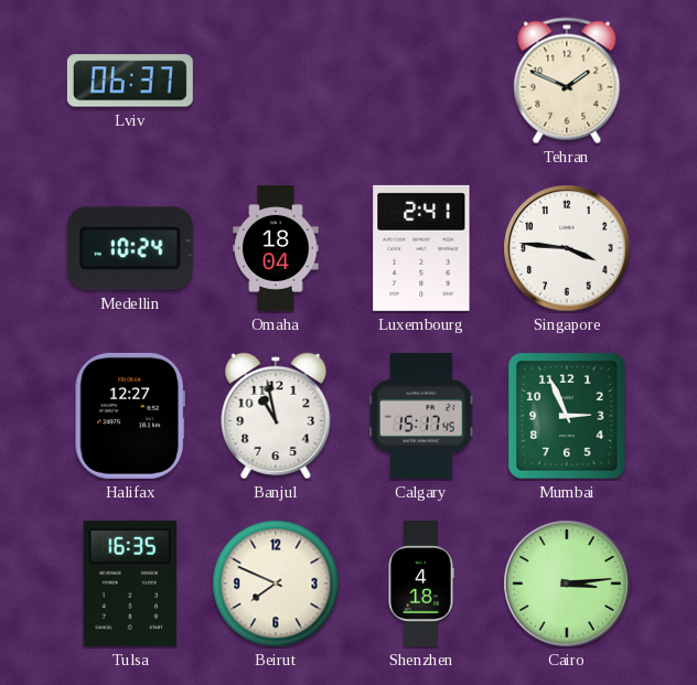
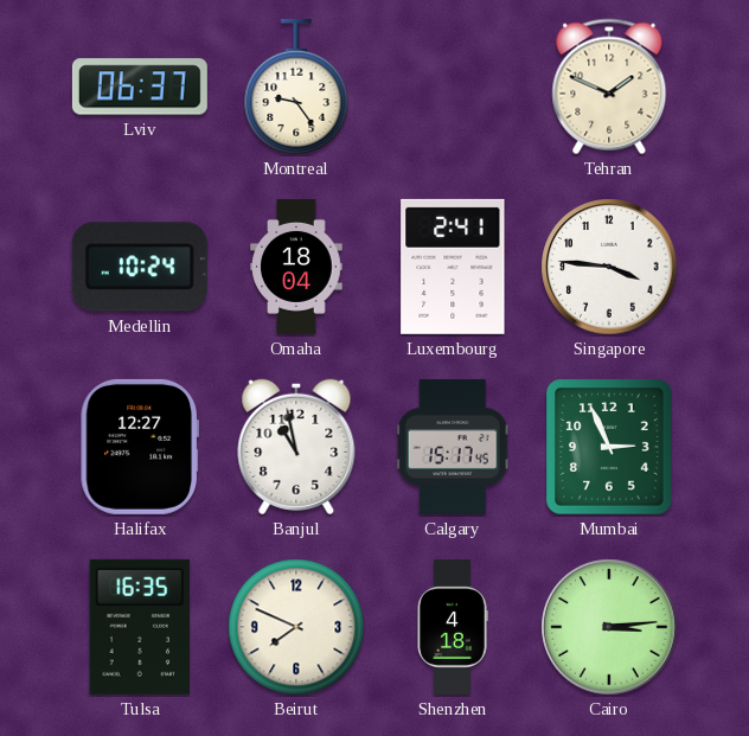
Montreal: none -> 9:24 (296, 87)
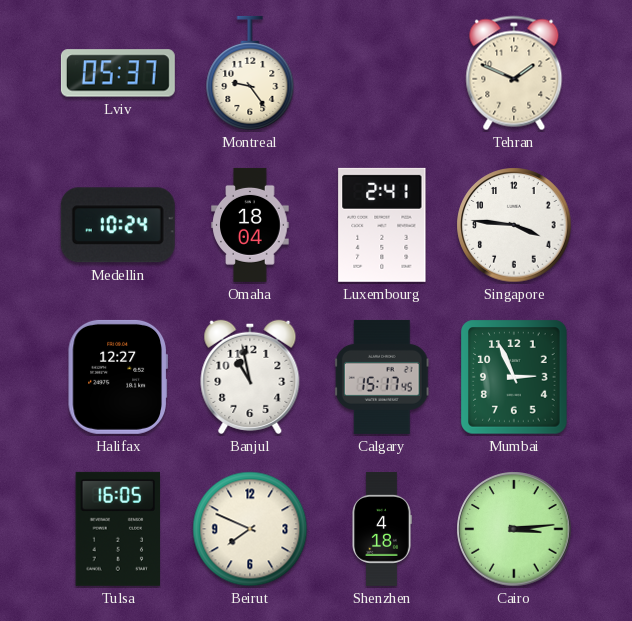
Lviv: 06:37 -> 05:37 (118, 73)
Tulsa: 16:35 -> 16:05 (117, 529)
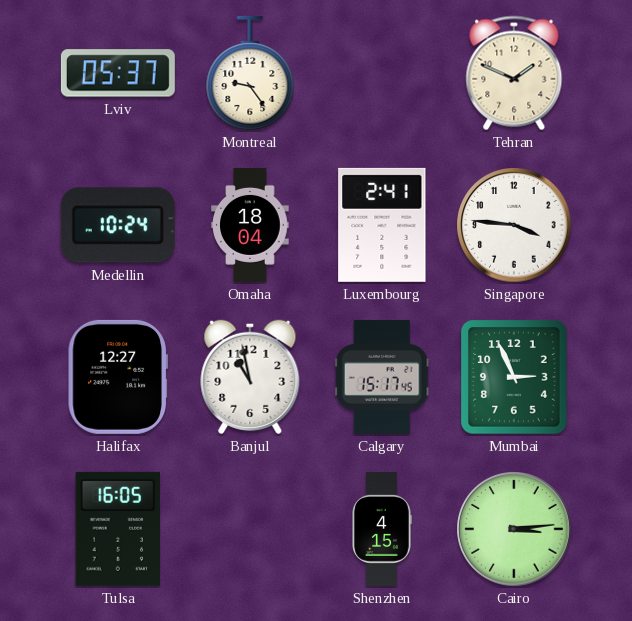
Beirut: 7:49 -> none (250, 529)
Shenzhen: 4:18 -> 4:15 (382, 529)
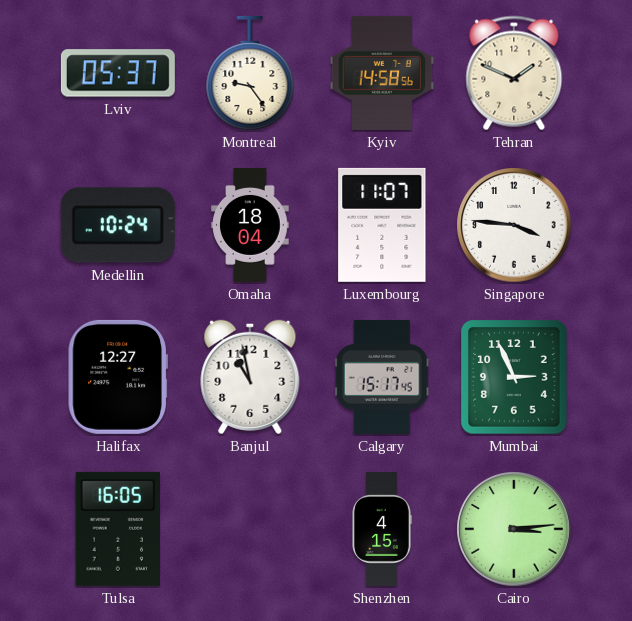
Kyiv: none -> 14:58 (381, 73)
Luxembourg: 2:41 -> 11:07 (382, 225)
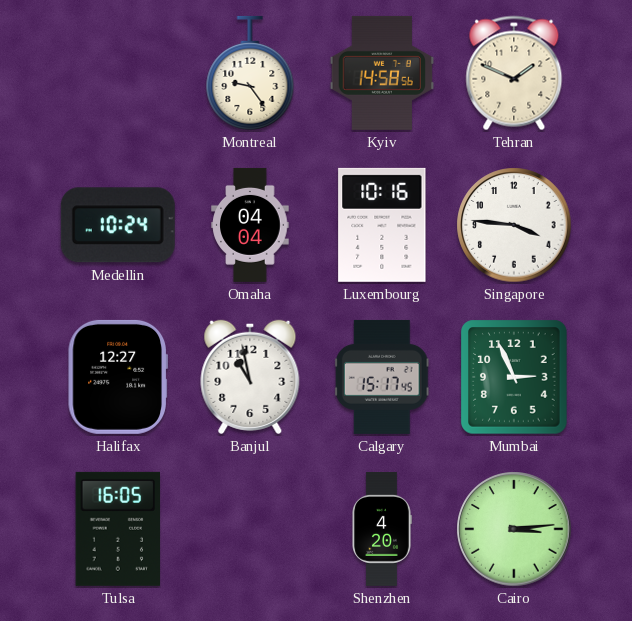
Lviv: 05:37 -> none (118, 73)
Omaha: 18:04 -> 04:04 (250, 225)
Luxembourg: 11:07 -> 10:16 (382, 225)
Shenzhen: 4:15 -> 4:20 (382, 529)
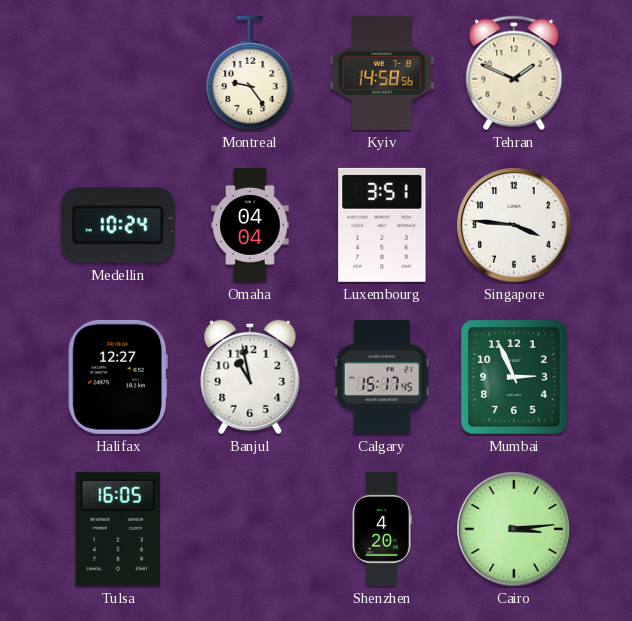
Luxembourg: 10:16 -> 3:51 (382, 225)
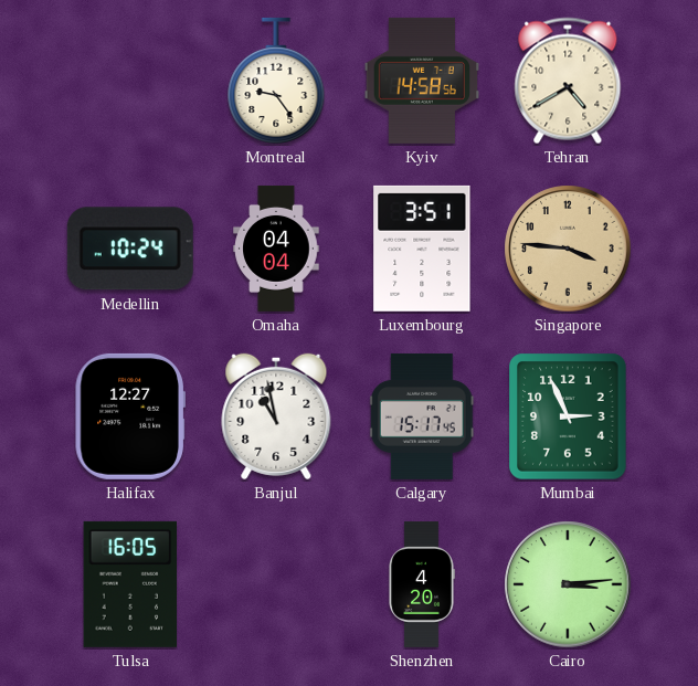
Tehran: 1:49 -> 4:40 (568, 81)
Singapore dial: white -> champagne (568, 249)
